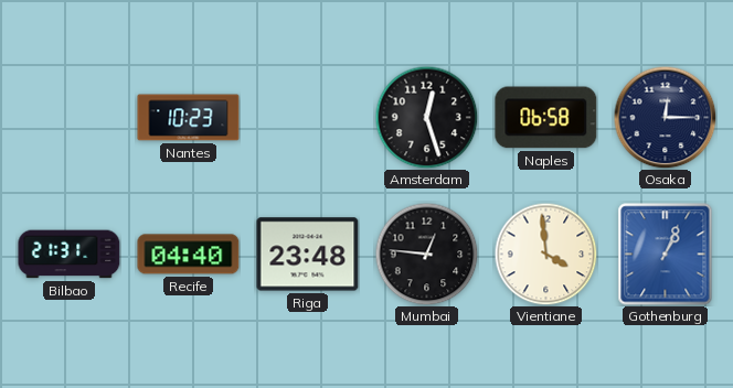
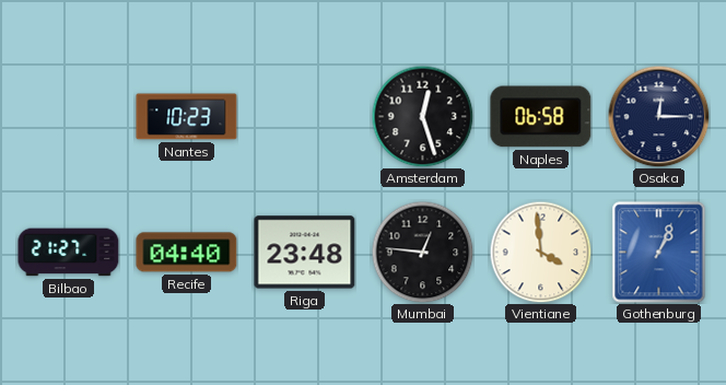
Bilbao: 21:31 -> 21:27 (69, 253)
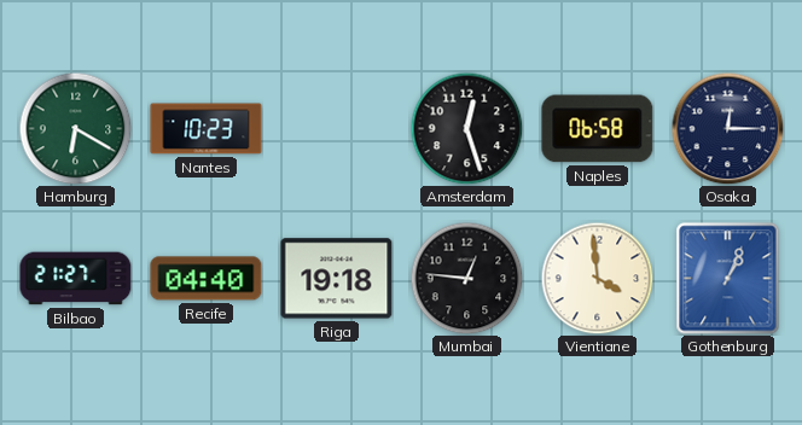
Hamburg: none -> 6:20 (75, 128)
Riga: 23:48 -> 19:18 (337, 279)
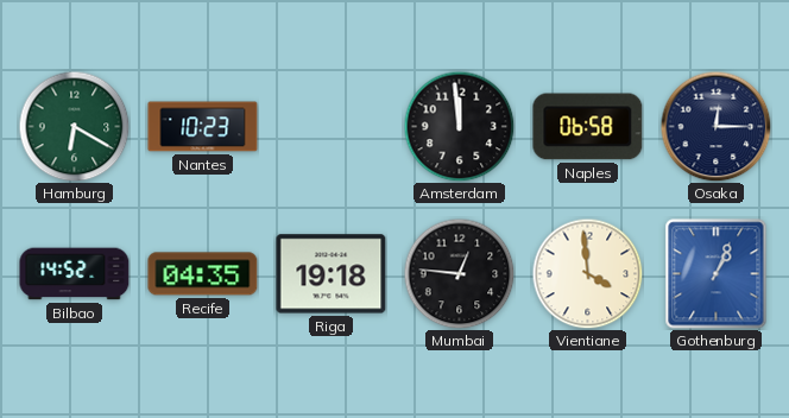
Amsterdam: 12:27 -> 11:59 (459, 126)
Bilbao: 21:27 -> 14:52 (75, 274)
Recife: 04:40 -> 04:35 (203, 274)
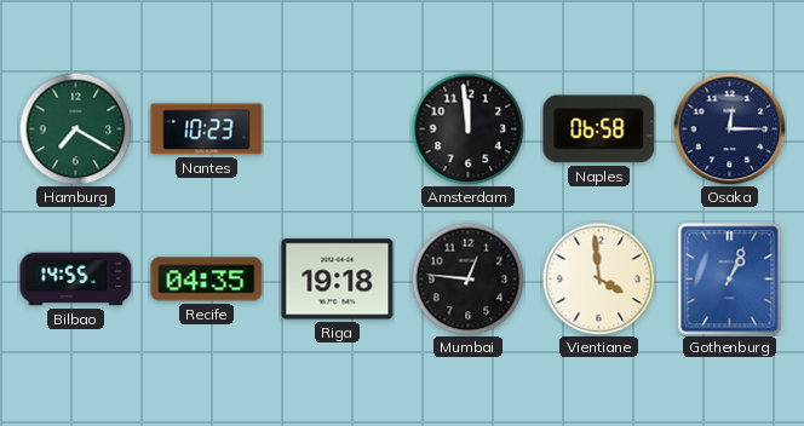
Hamburg: 6:20 -> 7:20 (75, 128)
Bilbao: 14:52 -> 14:55 (76, 280)
